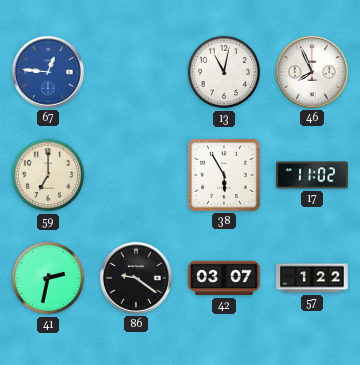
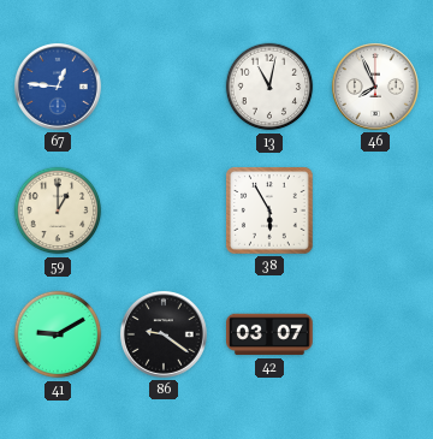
59: 7:00 -> 1:00 (58, 210)
17: 11:02 -> none (312, 175)
41: 2:32 -> 9:10 (58, 334)
57: 1:22 -> none (312, 278)
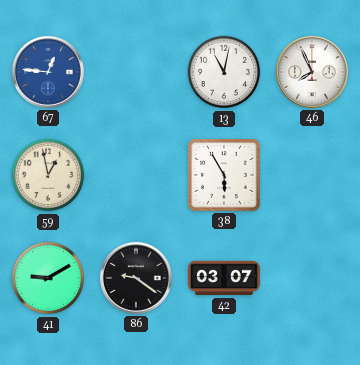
59: 1:00 -> 12:58 (48, 175)
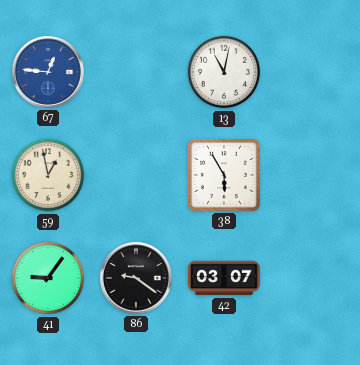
46: 7:56 -> none (312, 72)
41: 9:10 -> 9:06 (48, 278)
